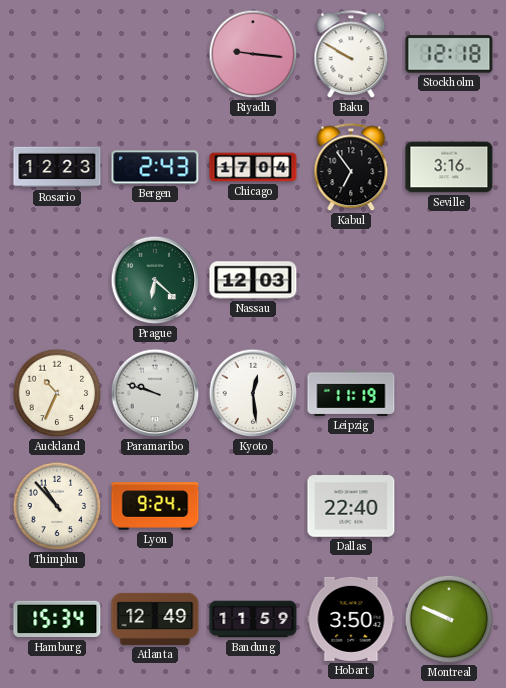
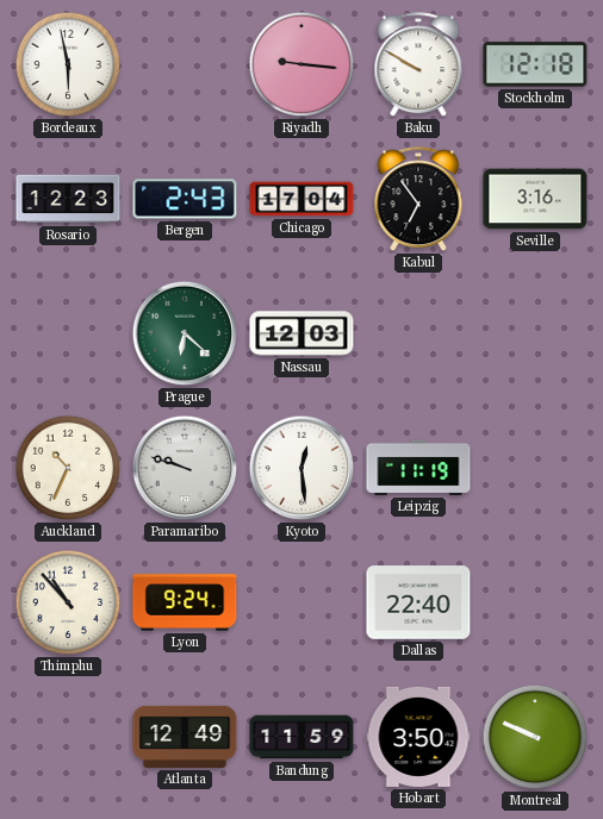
Bordeaux: none -> 5:58 (68, 64)
Hamburg: 15:34 -> none (57, 619)
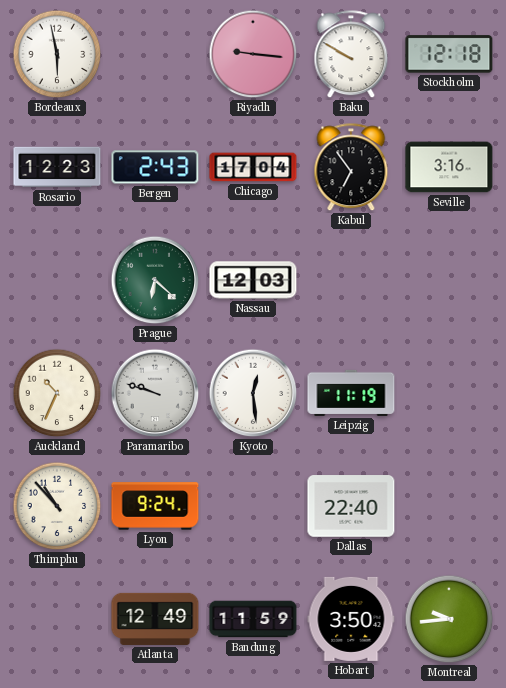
Montreal: 9:49 -> 9:44 (449, 619)
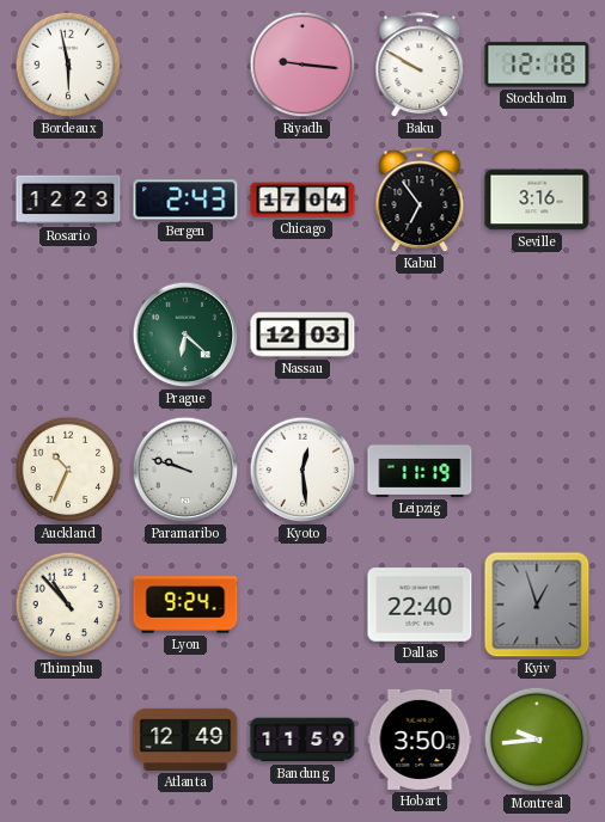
Kyiv: none -> 12:57 (537, 605)
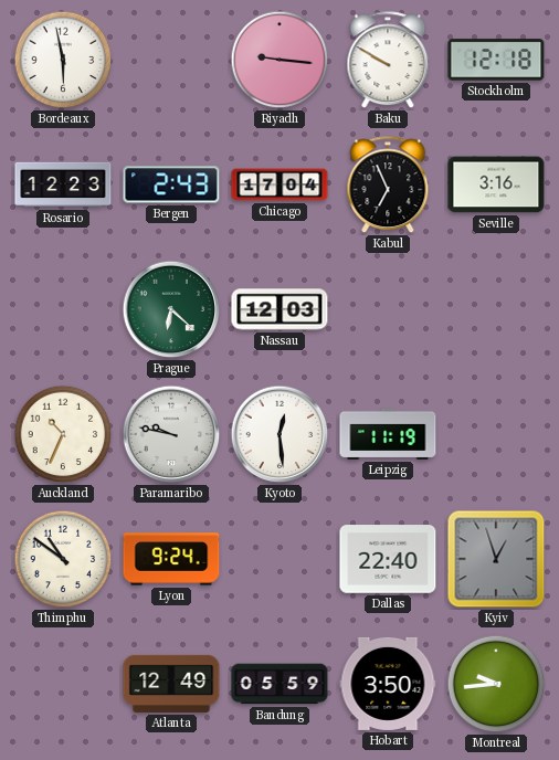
Kabul: 6:54 -> 6:56 (388, 186)
Paramaribo: 9:48 -> 9:47 (171, 434)
Thimphu: 10:53 -> 10:51 (63, 559)
Bandung: 11:59 -> 05:59 (279, 684)
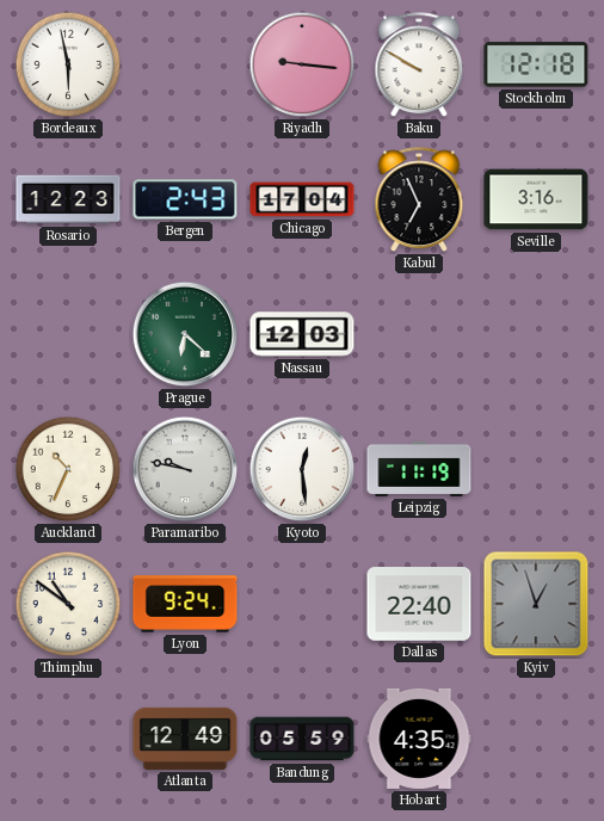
Hobart: 3:50 -> 4:35 (419, 739)
Montreal: 9:44 -> none (496, 684)
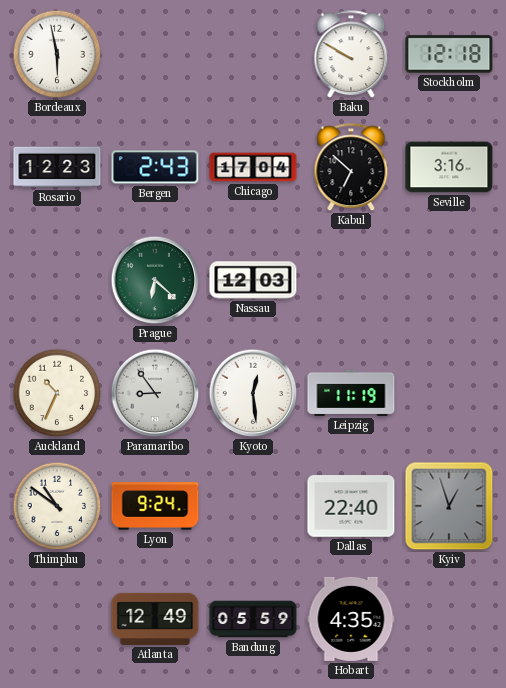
Riyadh: 9:16 -> none (302, 64)
Kabul: 6:56 -> 6:52 (351, 168)
Paramaribo: 9:47 -> 8:54 (155, 393)
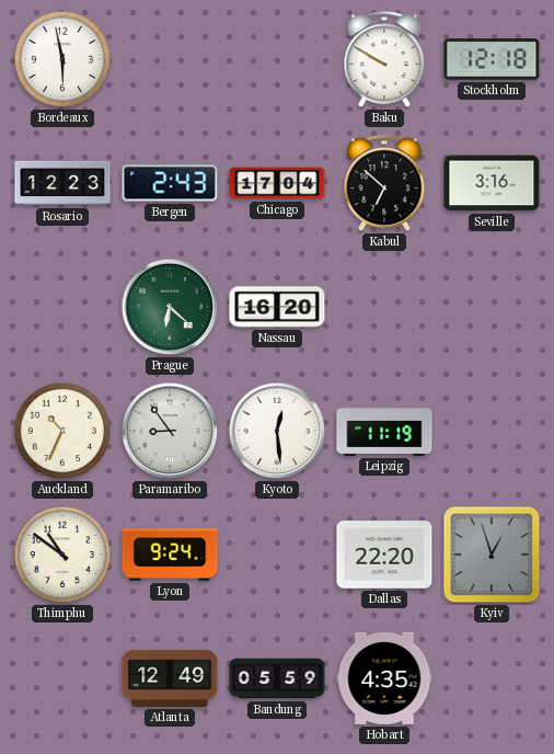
Nassau: 12:03 -> 16:20 (277, 307)
Dallas: 22:40 -> 22:20 (384, 555)
